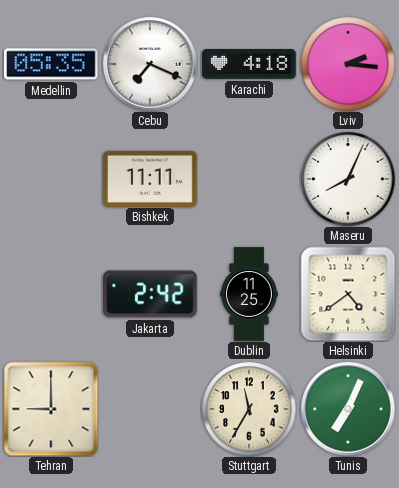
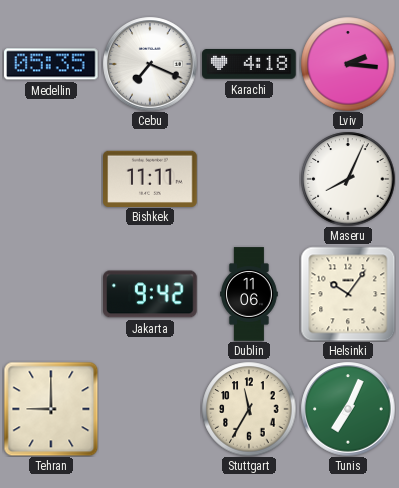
Jakarta: 2:42 -> 9:42 (150, 294)
Dublin: 11:25 -> 11:06 (250, 294)
Helsinki: 4:39 -> 10:06 (348, 294)
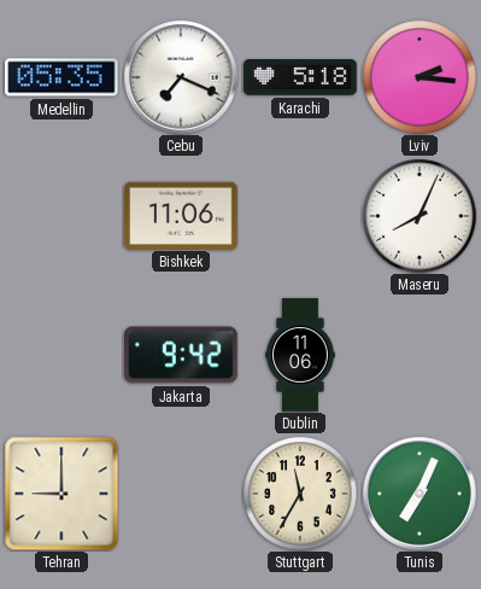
Karachi: 4:18 -> 5:18 (300, 78)
Bishkek: 11:11 -> 11:06 (181, 215)
Helsinki: 10:06 -> none (348, 294)
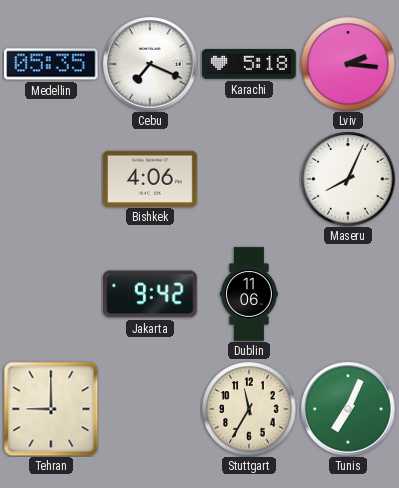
Bishkek: 11:06 -> 4:06 (150, 178)
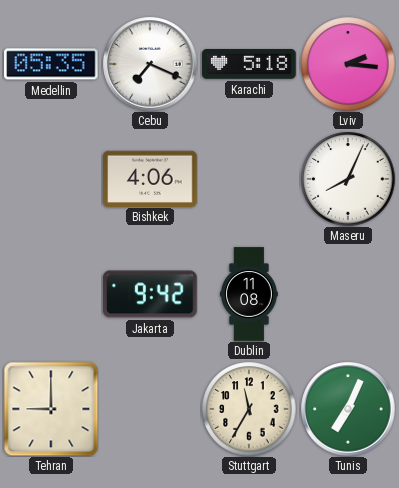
Dublin: 11:06 -> 11:08 (250, 294)
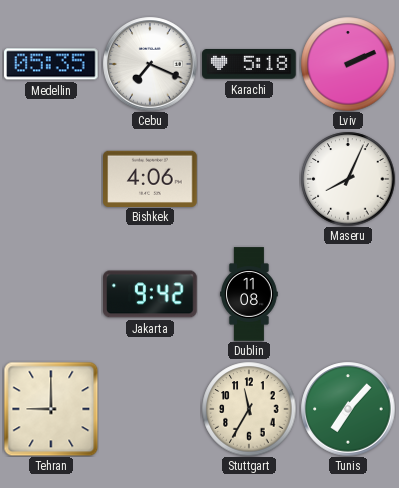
Lviv: 2:16 -> 2:11 (348, 64)
Tunis: 7:04 -> 7:07 (348, 409)
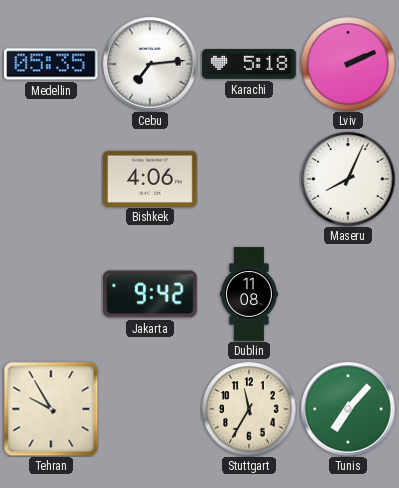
Cebu: 7:19 -> 7:14 (150, 64)
Tehran: 9:00 -> 9:55 (51, 409)
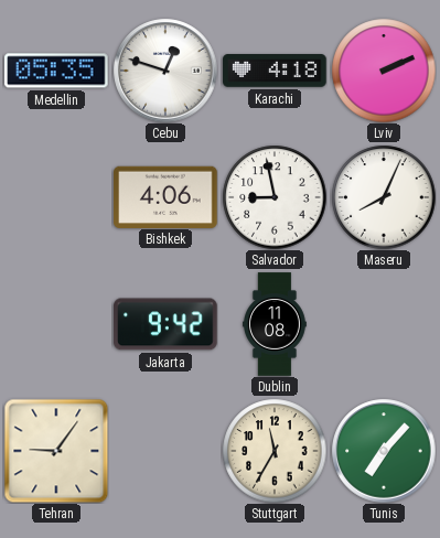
Cebu: 7:14 -> 12:48 (165, 71)
Karachi: 5:18 -> 4:18 (275, 72)
Salvador: none -> 8:58 (275, 197)
Tehran: 9:55 -> 9:06 (56, 451)
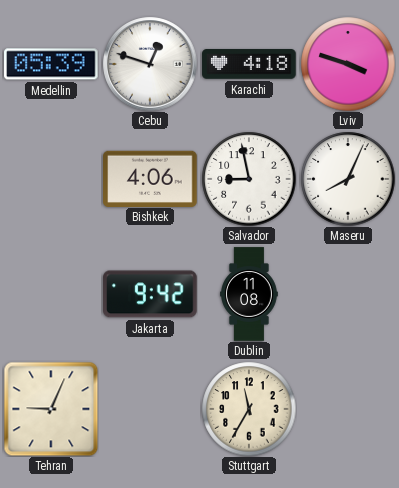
Medellin: 05:35 -> 05:39 (51, 64)
Lviv: 2:11 -> 3:48 (348, 64)
Tehran: 9:06 -> 9:04 (51, 409)
Tunis: 7:07 -> none (384, 451)
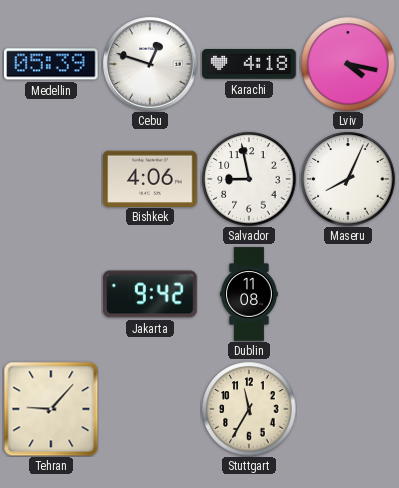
Lviv: 3:48 -> 4:17 (348, 64)
Tehran: 9:04 -> 9:07 (51, 409)
